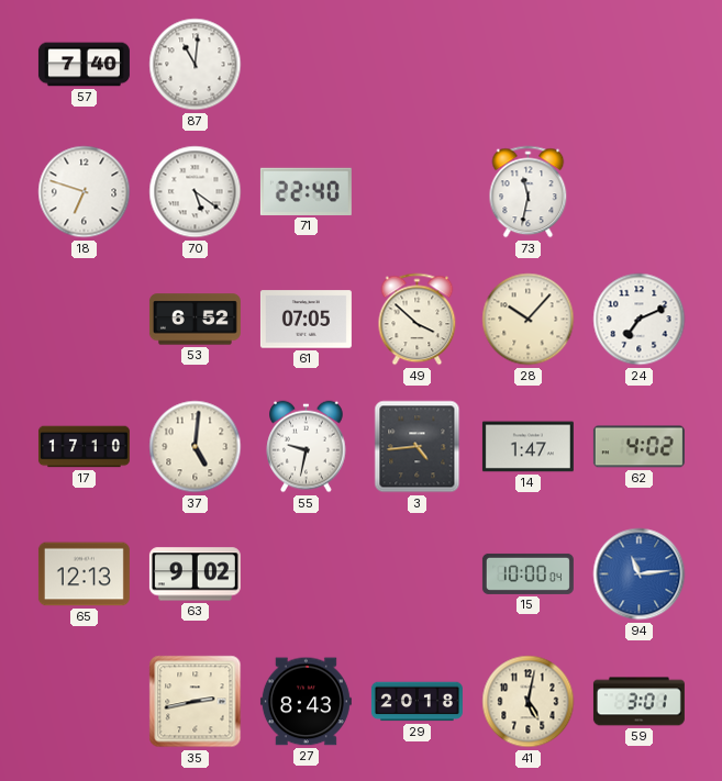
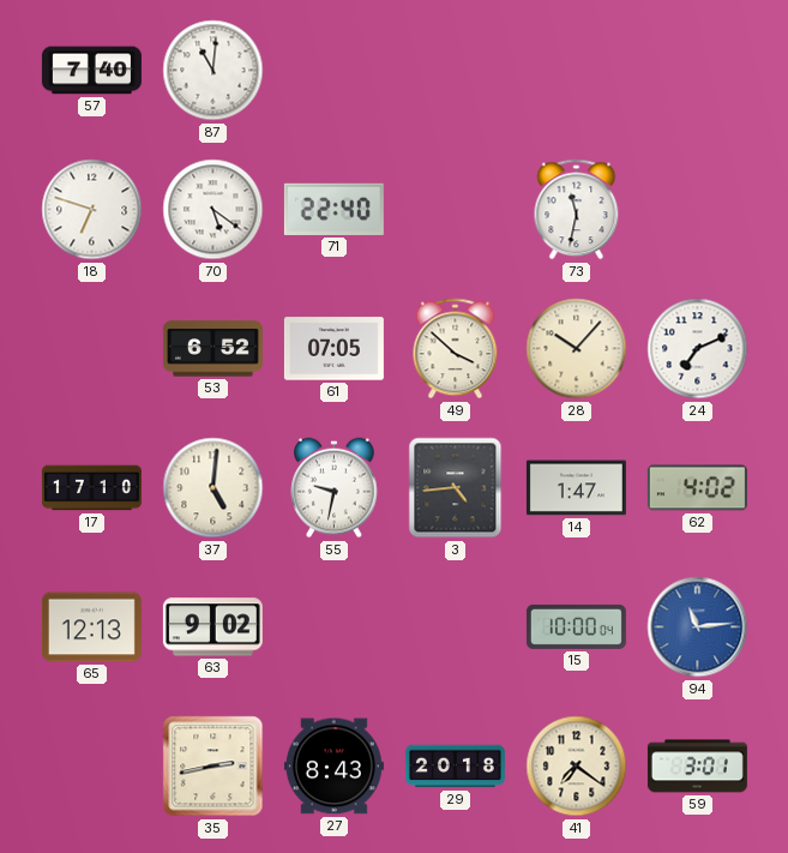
41: 5:02 -> 7:21 (577, 767)
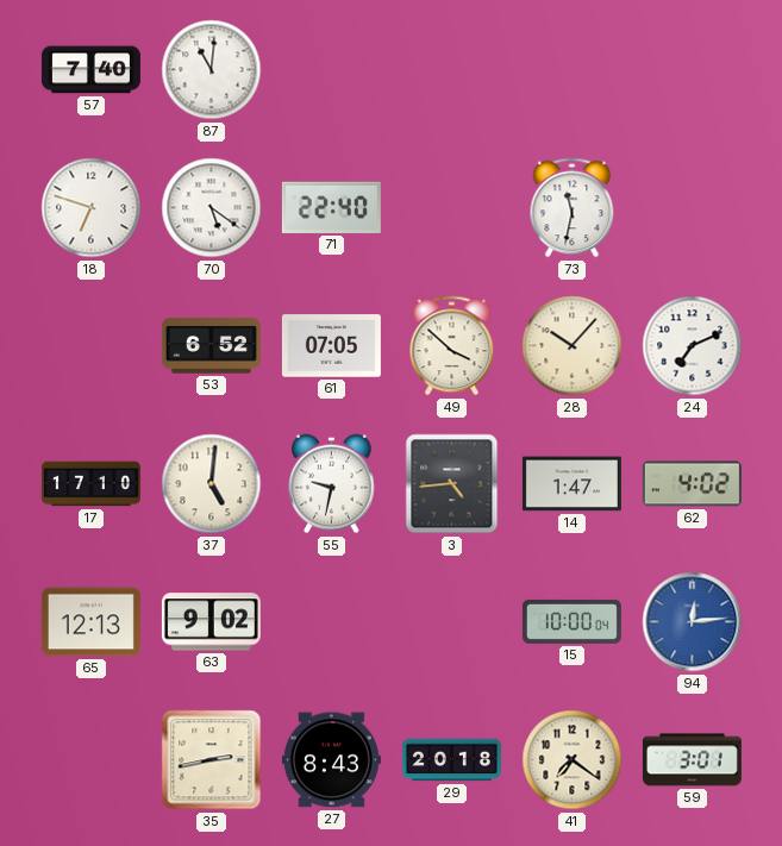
94: 11:14 -> 12:14 (693, 622)
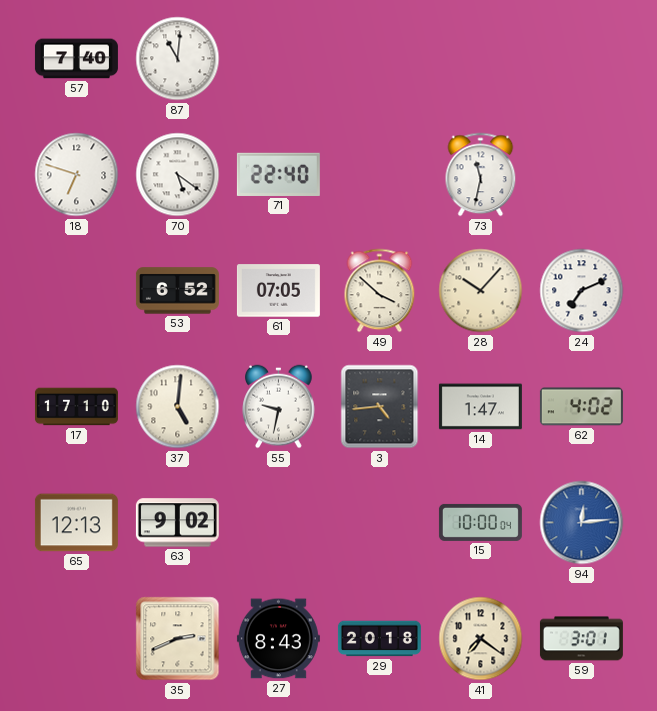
35: 2:43 -> 2:41 (178, 639)
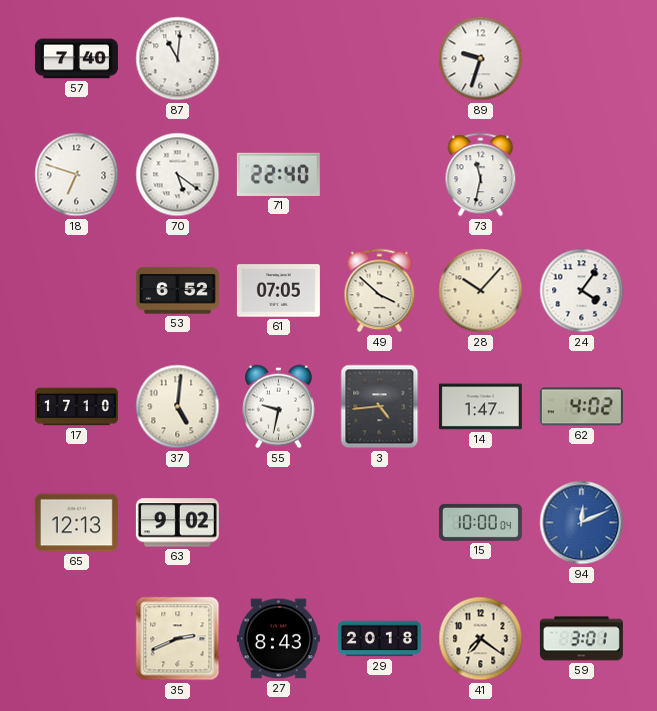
89: none -> 9:33 (481, 59)
24: 7:11 -> 4:06 (582, 291)
94: 12:14 -> 12:11 (582, 523)
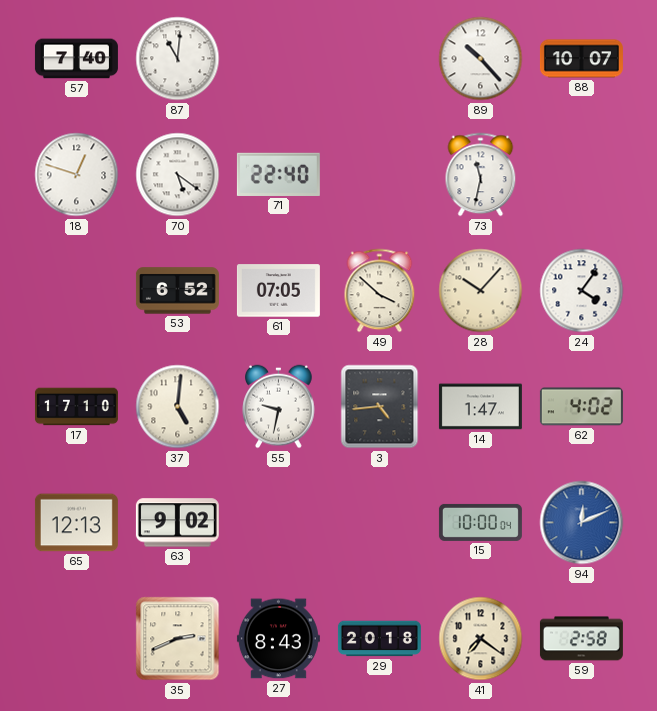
89: 9:33 -> 10:23 (481, 59)
88: none -> 10:07 (581, 59)
18: 6:48 -> 12:48 (77, 175)
59: 3:01 -> 2:58 (581, 639)
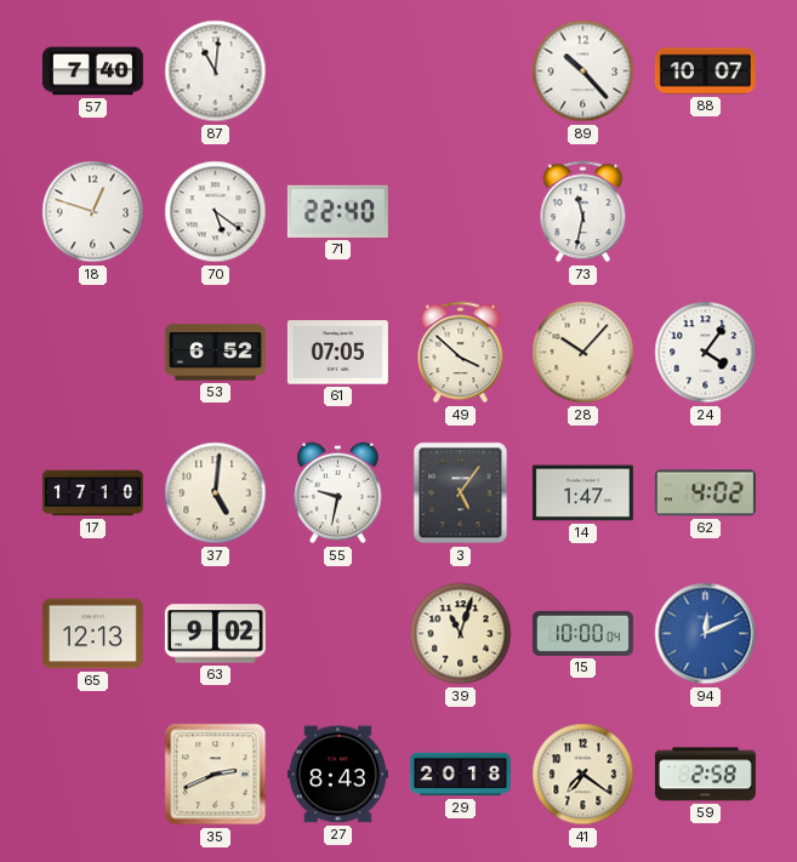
3: 4:44 -> 5:06 (461, 493)
39: none -> 11:03 (461, 634)
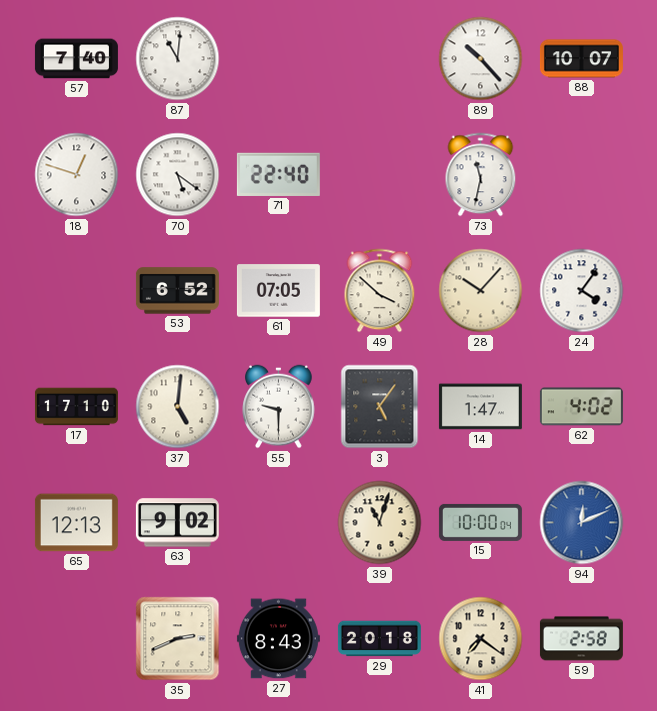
55: 9:32 -> 9:30 (279, 407)
